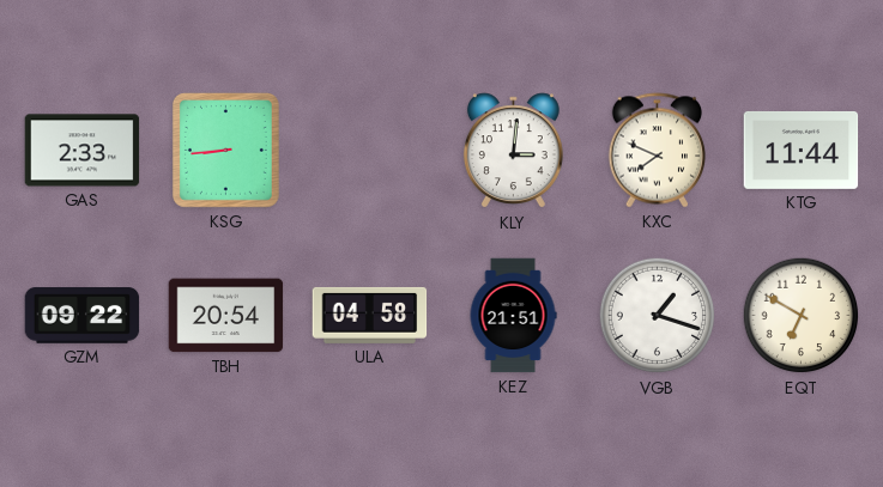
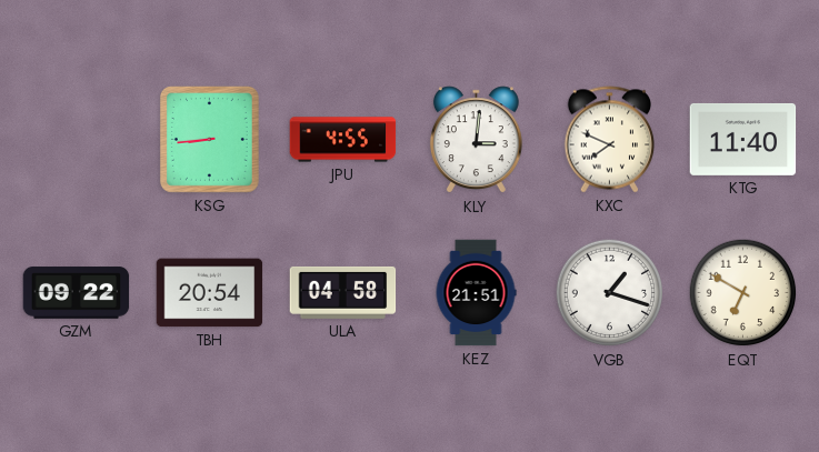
GAS: 2:33 -> none (83, 151)
JPU: none -> 4:55 (343, 140)
KTG: 11:44 -> 11:40 (743, 139)
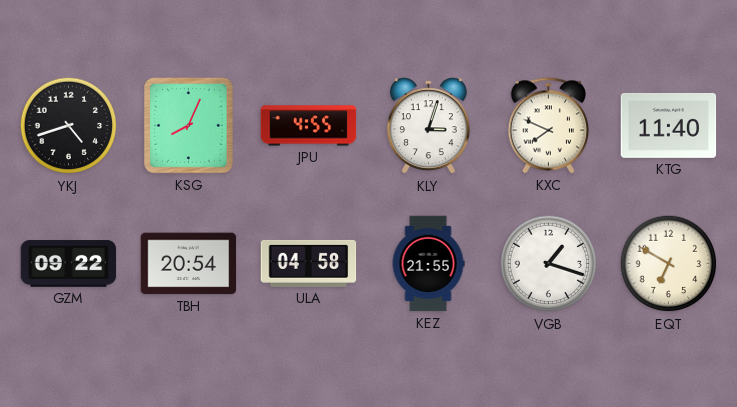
YKJ: none -> 4:42 (69, 126)
KSG: 8:44 -> 8:04 (188, 125)
KLY: 3:01 -> 3:03 (428, 126)
KEZ: 21:51 -> 21:55 (428, 264)
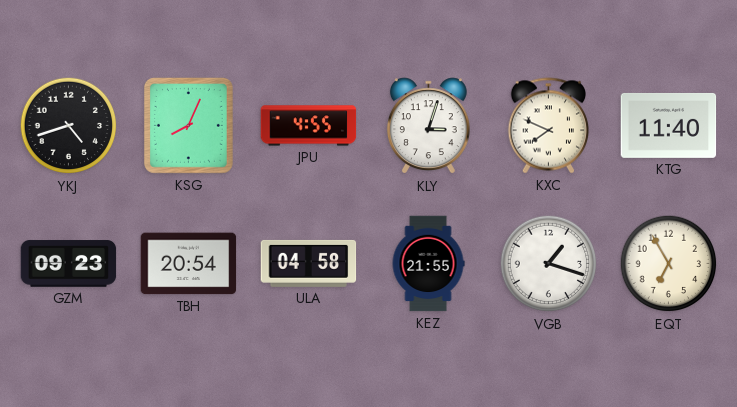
GZM: 09:22 -> 09:23 (69, 264)
EQT: 6:50 -> 6:55 (669, 264)
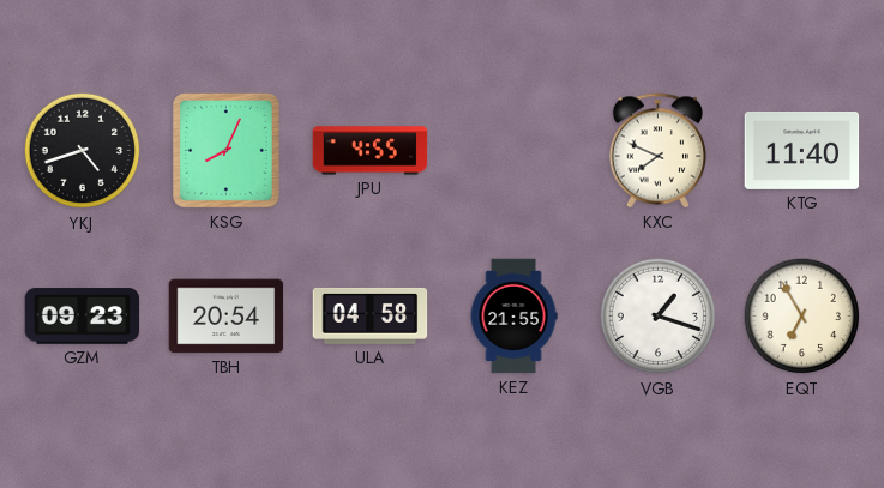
KLY: 3:03 -> none (428, 126)
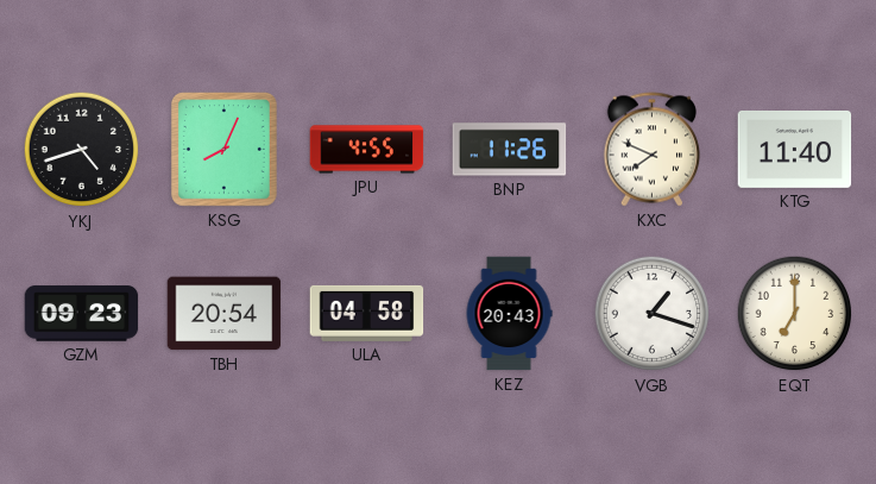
BNP: none -> 11:26 (510, 150)
KEZ: 21:55 -> 20:43 (509, 314)
EQT: 6:55 -> 7:00 (795, 314)
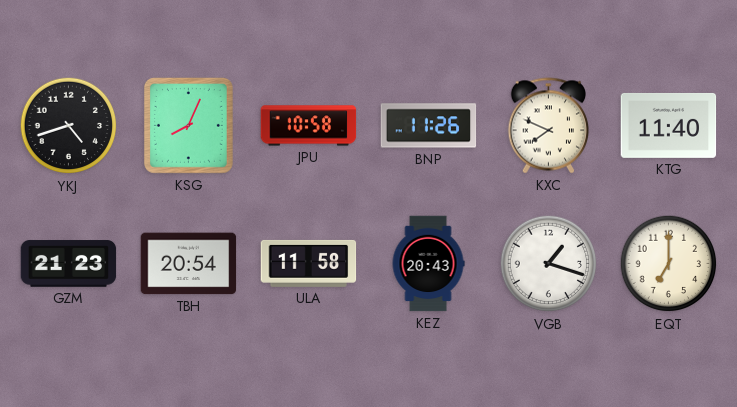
JPU: 4:55 -> 10:58 (309, 126)
GZM: 09:23 -> 21:23 (69, 264)
ULA: 04:58 -> 11:58 (309, 263)
